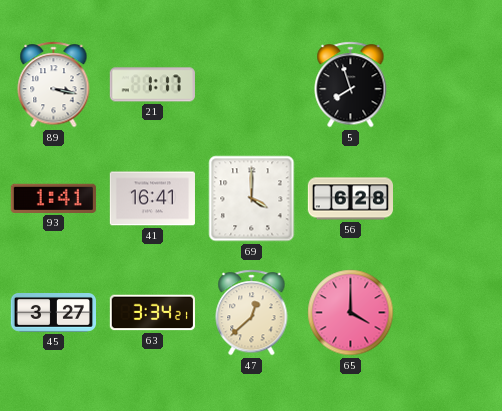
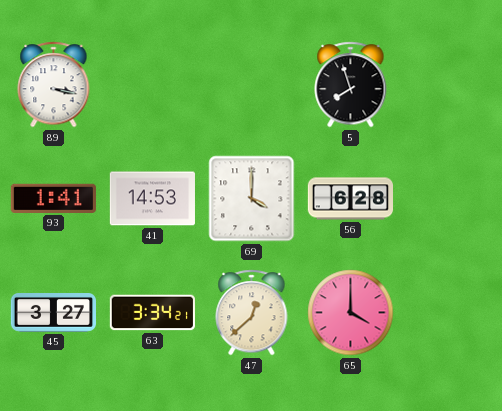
21: 1:17 -> none (152, 85)
41: 16:41 -> 14:53 (152, 199)
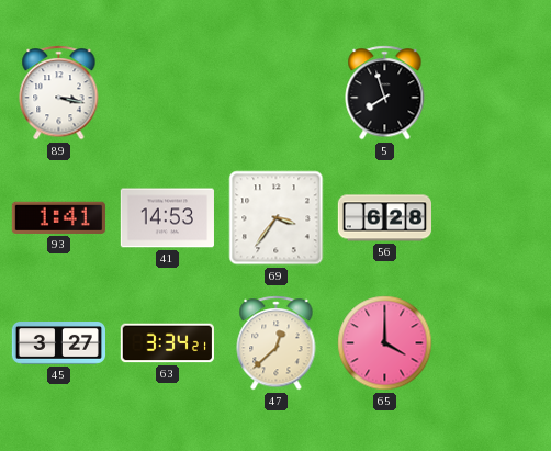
69: 4:00 -> 3:36 (277, 218)
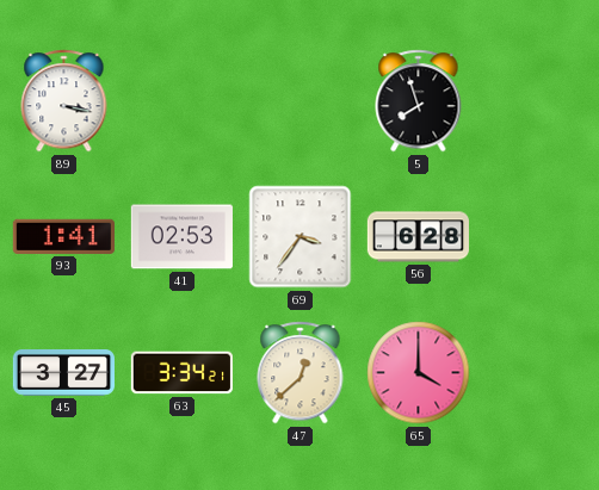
41: 14:53 -> 02:53 (181, 237)
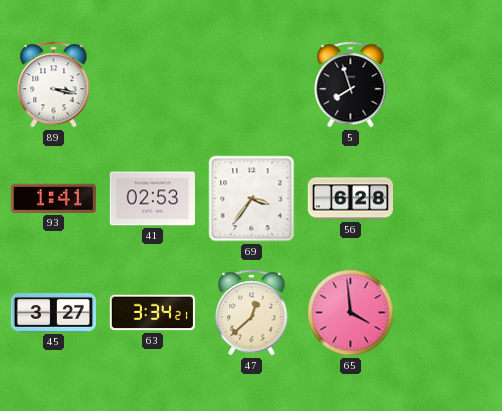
65: 4:00 -> 3:59 (351, 313)
